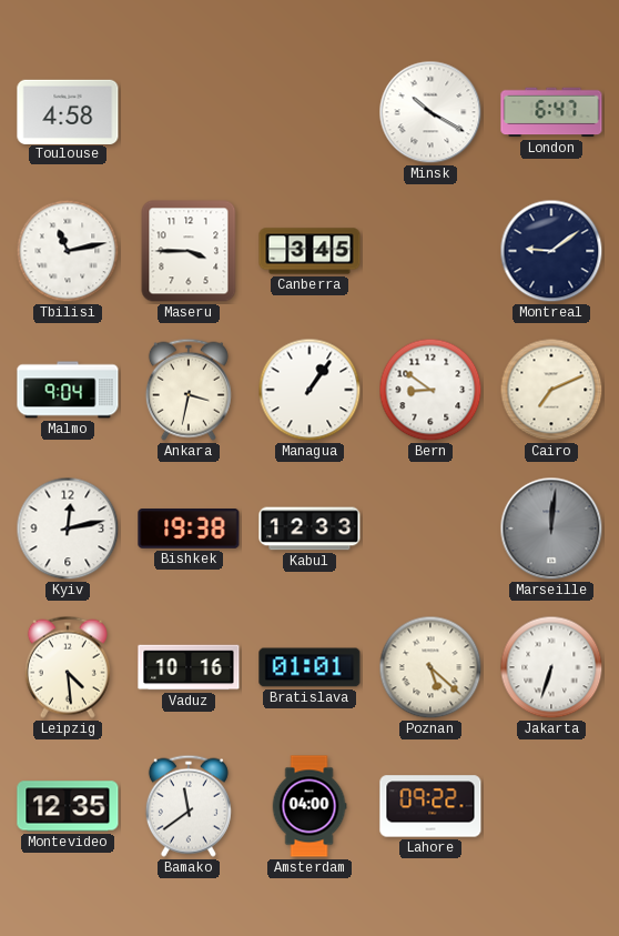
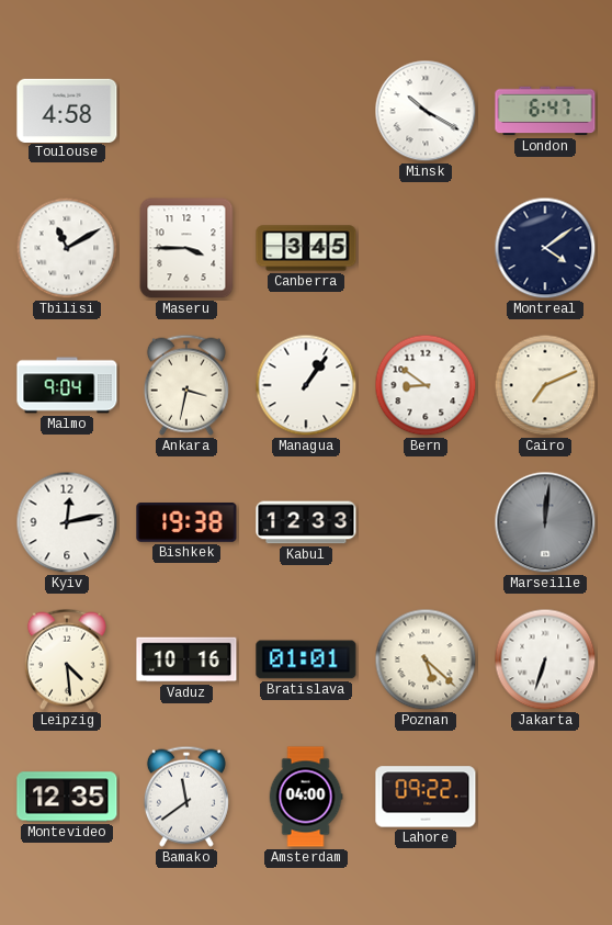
Tbilisi: 11:13 -> 11:10 (67, 248)
Montreal: 9:09 -> 4:09 (545, 248)
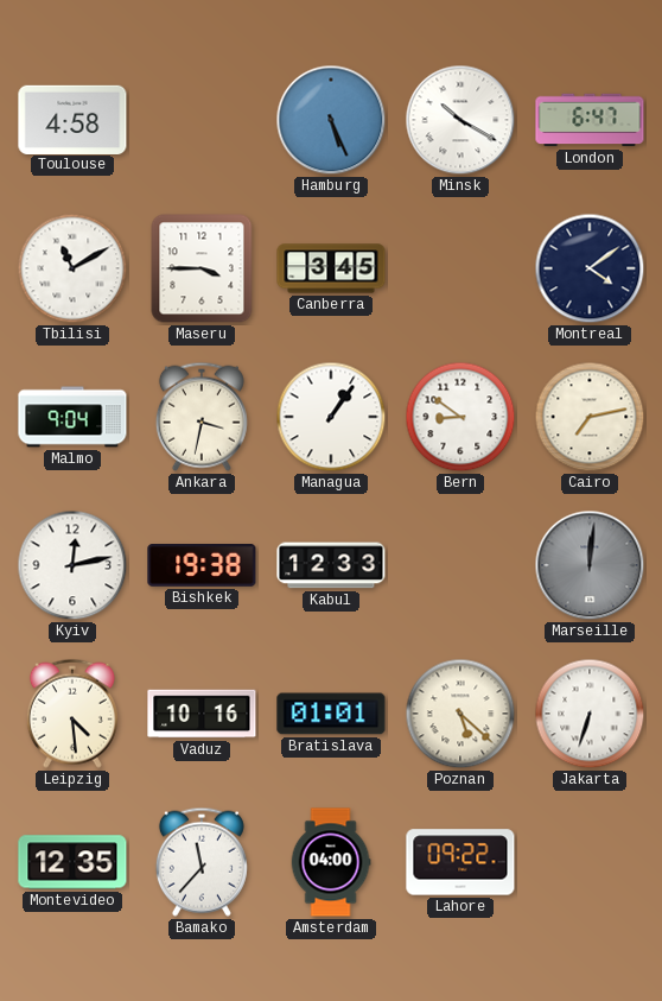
Hamburg: none -> 5:26 (331, 120)
Cairo: 7:11 -> 7:13 (590, 417)
Bamako: 11:39 -> 11:37 (202, 862)
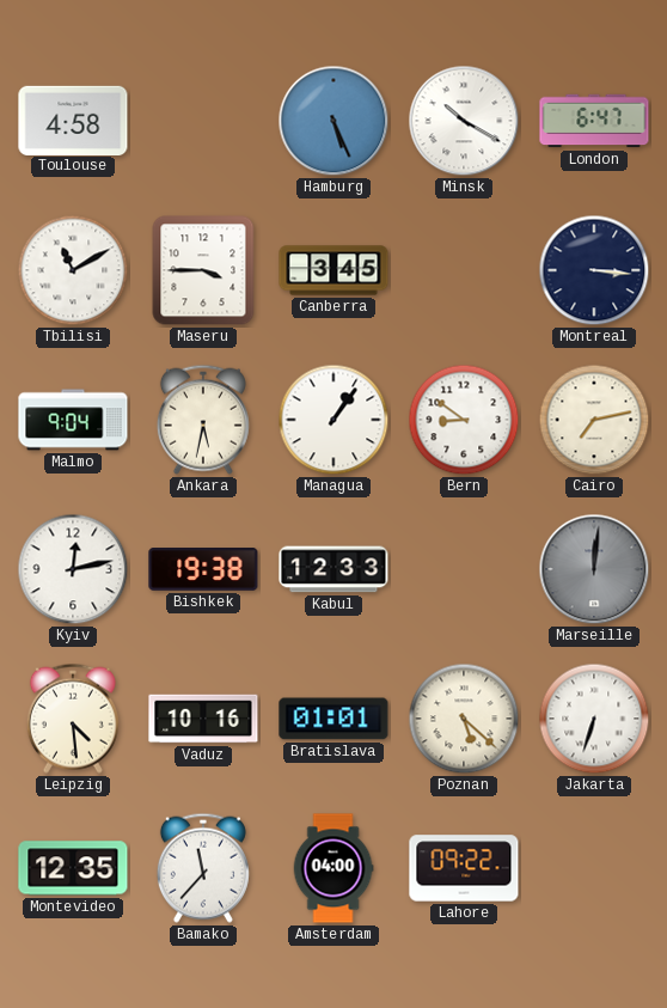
Montreal: 4:09 -> 3:16 (594, 270)
Ankara: 3:32 -> 5:32 (203, 420)
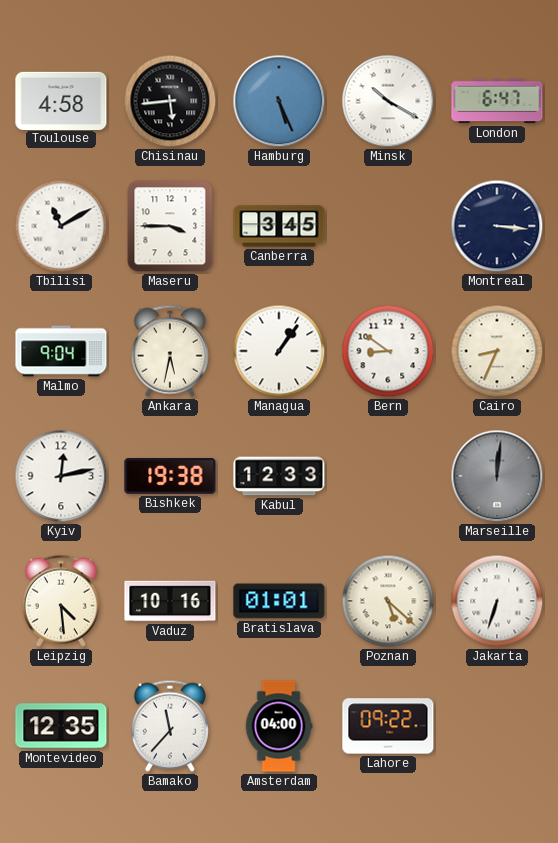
Chisinau: none -> 5:44 (170, 101)
Cairo: 7:13 -> 8:34 (497, 351)
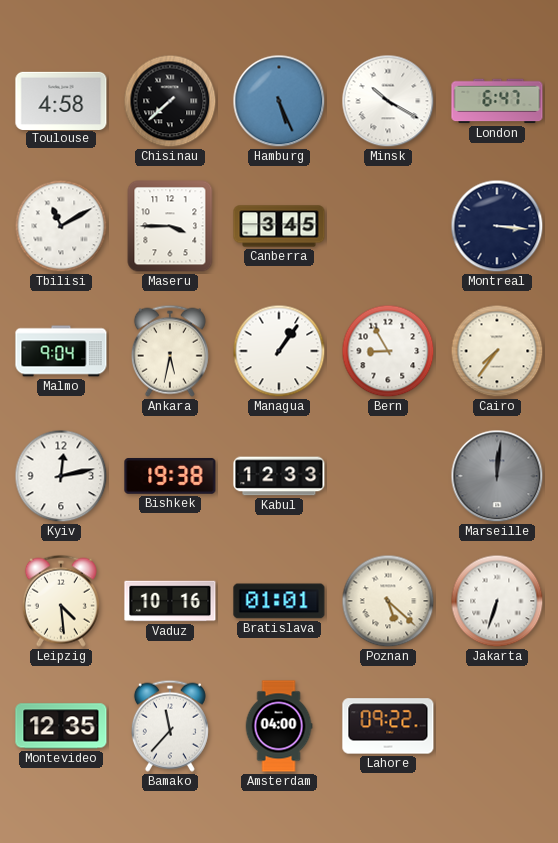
Chisinau: 5:44 -> 7:38 (170, 101)
Bern: 8:51 -> 8:55 (388, 351)
Cairo: 8:34 -> 7:36 (497, 351)
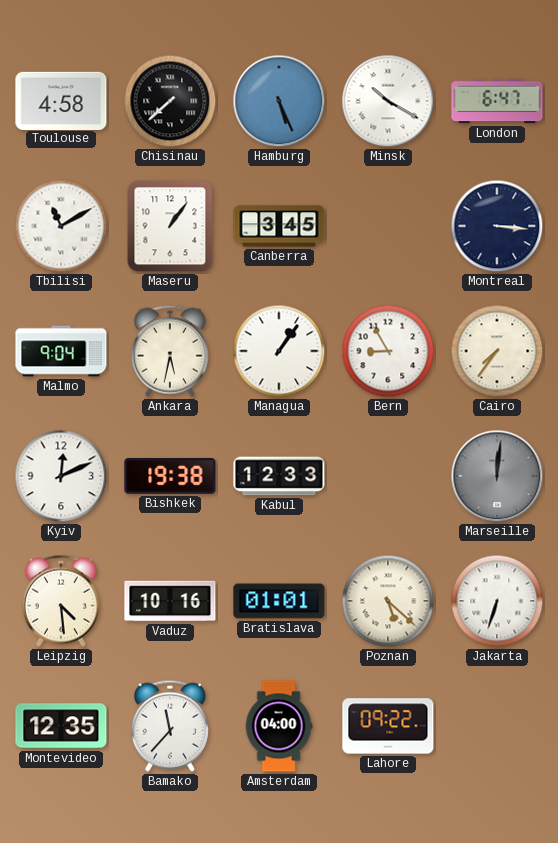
Maseru: 3:45 -> 1:06 (170, 226)
Kyiv: 12:13 -> 12:11 (61, 476)
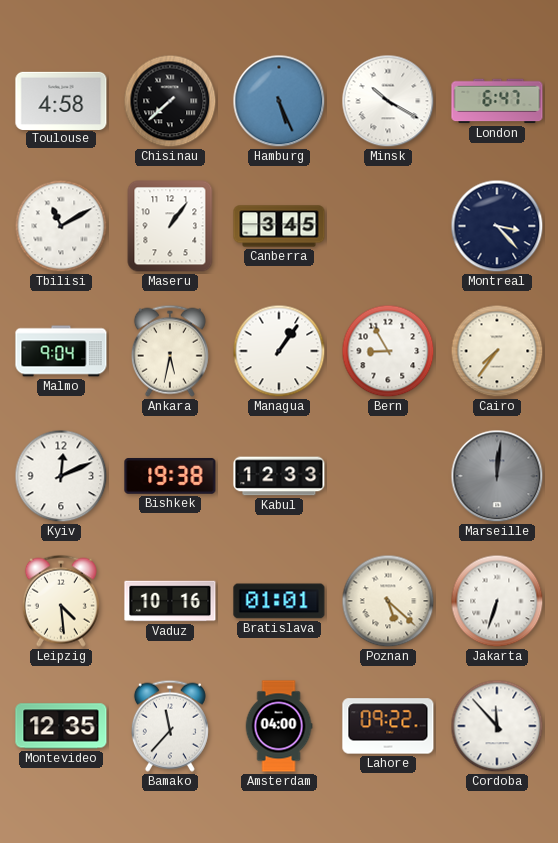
Montreal: 3:16 -> 3:23 (497, 226)
Cordoba: none -> 11:53 (497, 726)
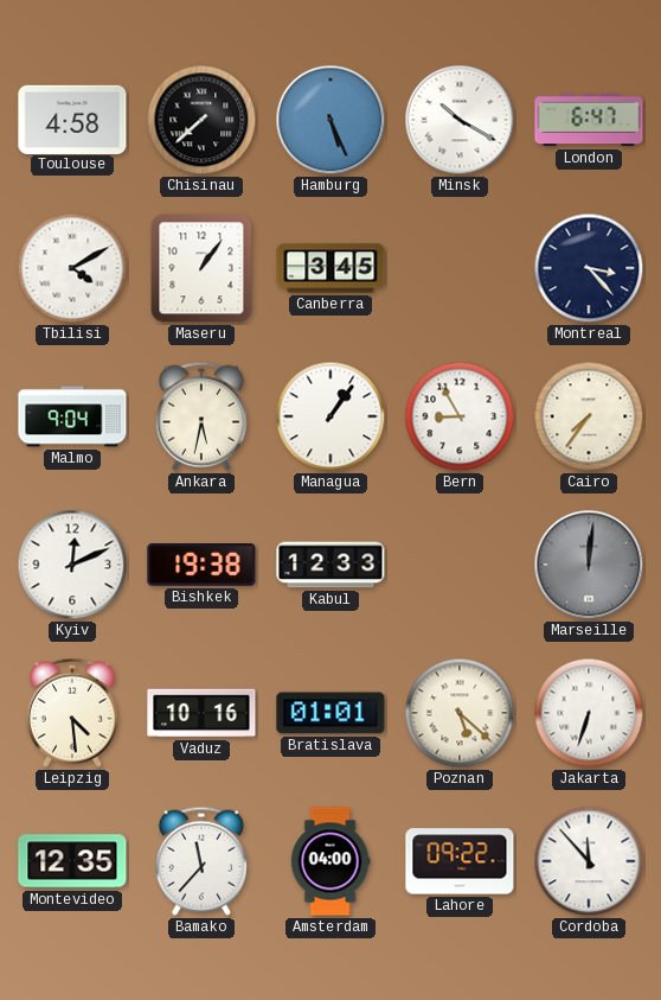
Tbilisi: 11:10 -> 4:10 (72, 268)
